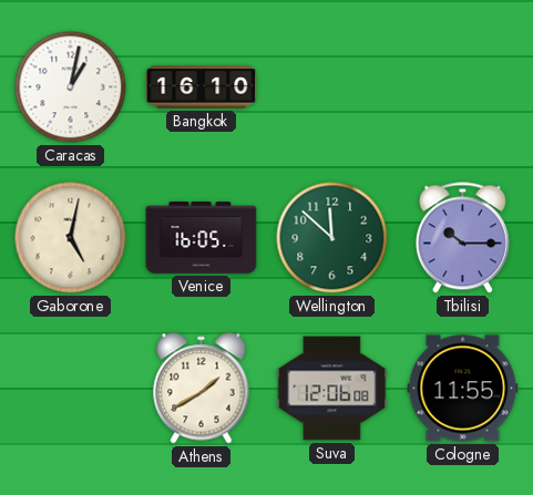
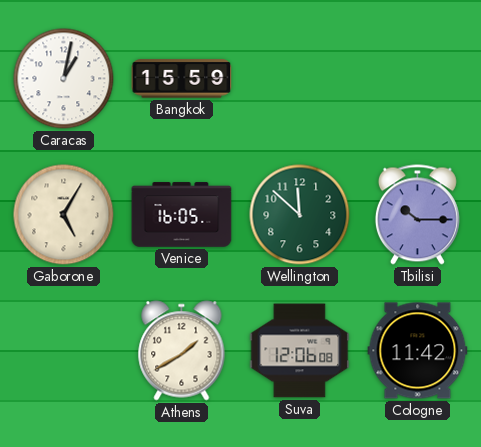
Bangkok: 16:10 -> 15:59 (182, 79)
Gaborone: 5:02 -> 5:05 (64, 215)
Cologne: 11:55 -> 11:42 (418, 351)
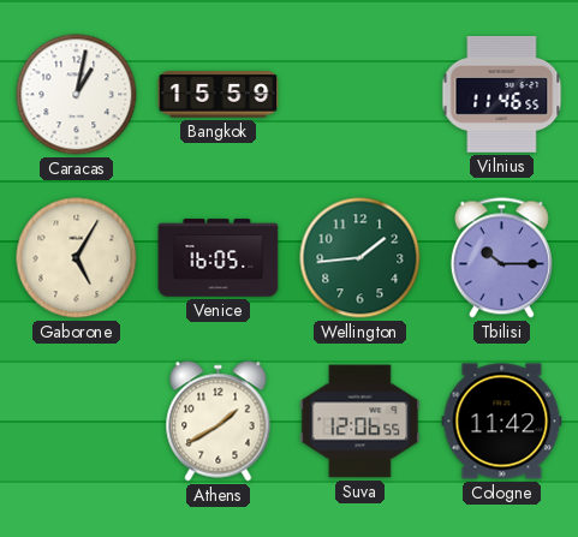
Vilnius: none -> 11:46 (502, 95)
Wellington: 11:52 -> 1:44 (360, 258)
Suva: 12:06:08 -> 12:06:55 (360, 422)
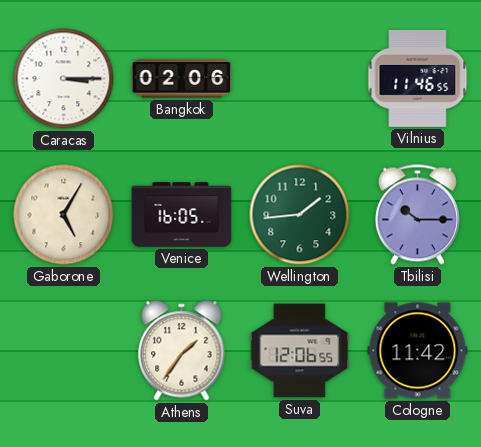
Caracas: 1:02 -> 3:15 (64, 79)
Bangkok: 15:59 -> 02:06 (182, 79)
Athens: 1:40 -> 1:36 (182, 351)
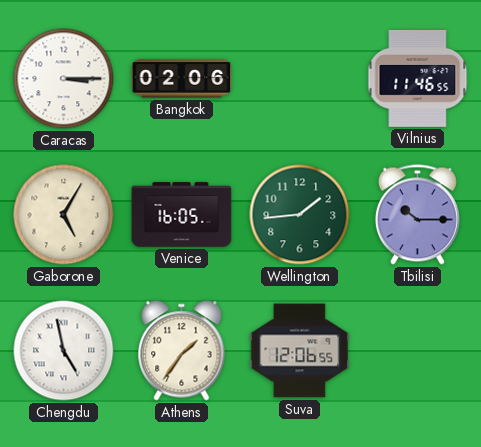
Chengdu: none -> 4:58 (64, 351)
Cologne: 11:42 -> none (418, 351)
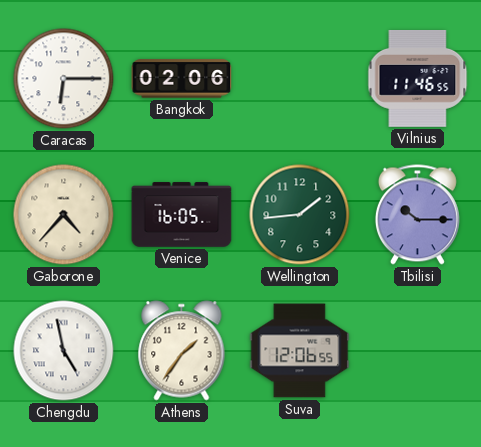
Caracas: 3:15 -> 6:15 (64, 79)
Gaborone: 5:05 -> 4:37 (64, 215)
